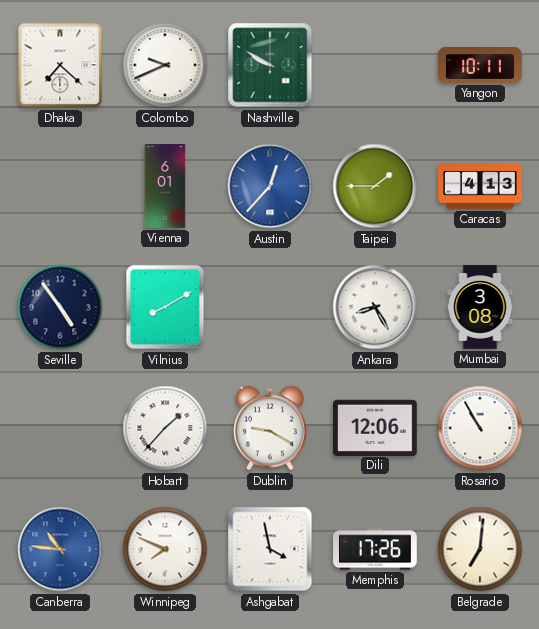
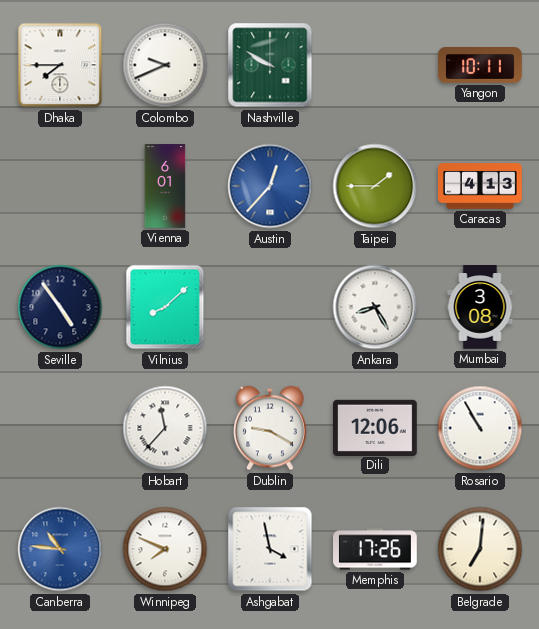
Dhaka: 7:22 -> 7:45 (60, 65)
Vilnius: 8:10 -> 8:08 (165, 307)
Hobart: 1:37 -> 11:37 (165, 428)
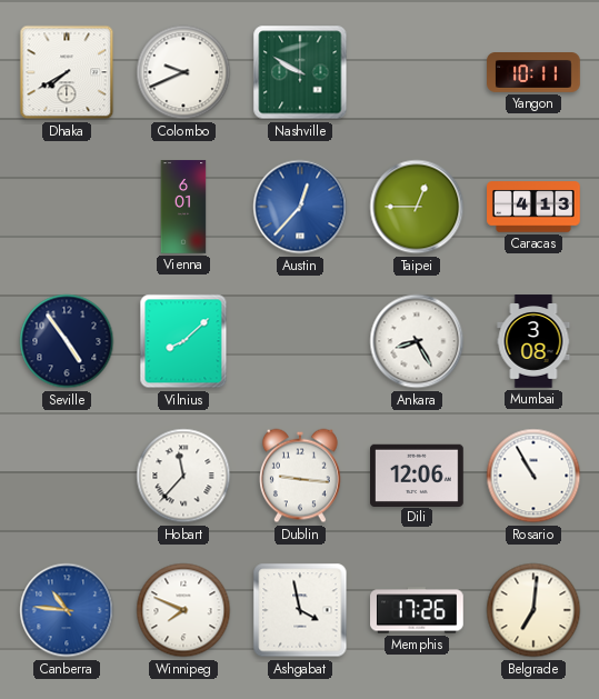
Dhaka: 7:45 -> 7:40 (67, 72)
Taipei: 1:45 -> 12:45 (417, 207)
Dublin: 9:20 -> 9:16 (301, 476)
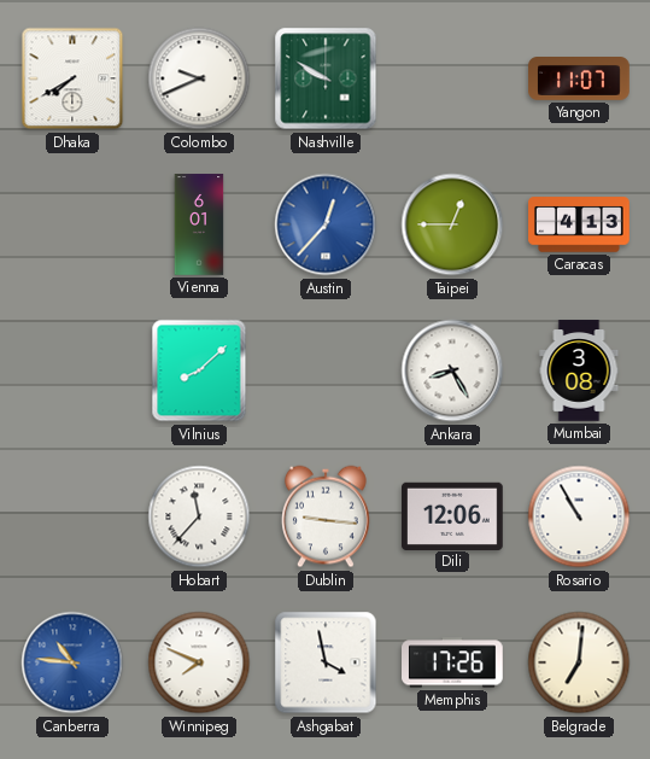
Yangon: 10:11 -> 11:07 (579, 80)
Seville: 4:54 -> none (67, 341)
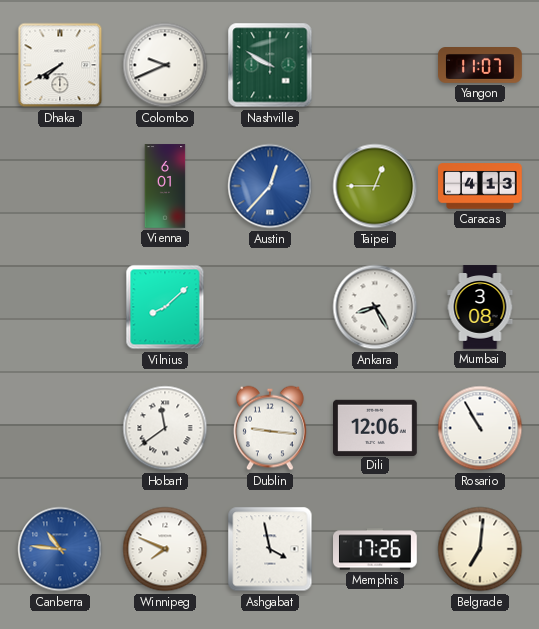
Hobart: 11:37 -> 11:39 (165, 428)
